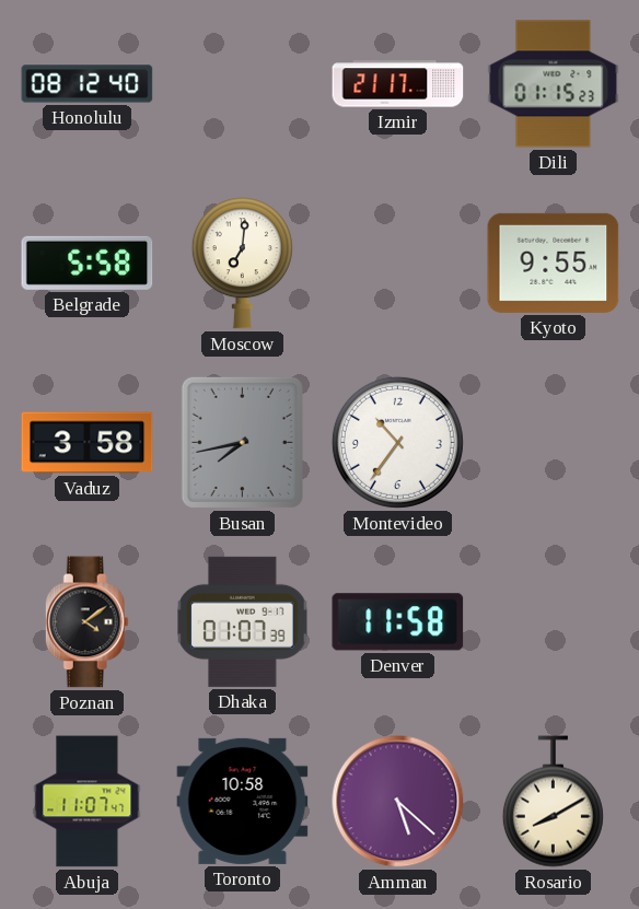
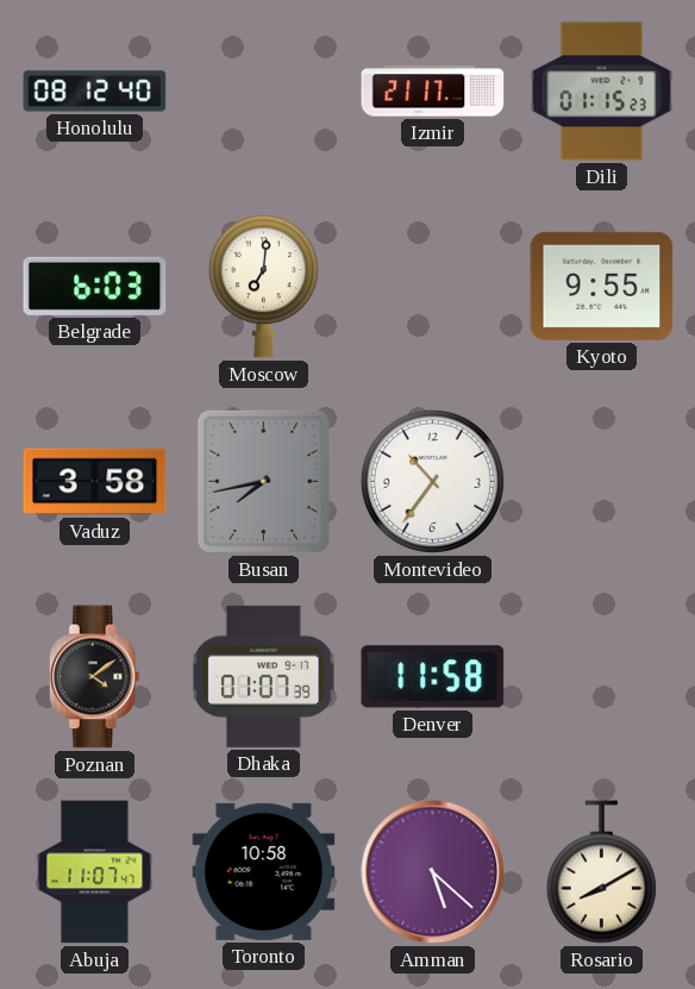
Belgrade: 5:58 -> 6:03 (95, 286)
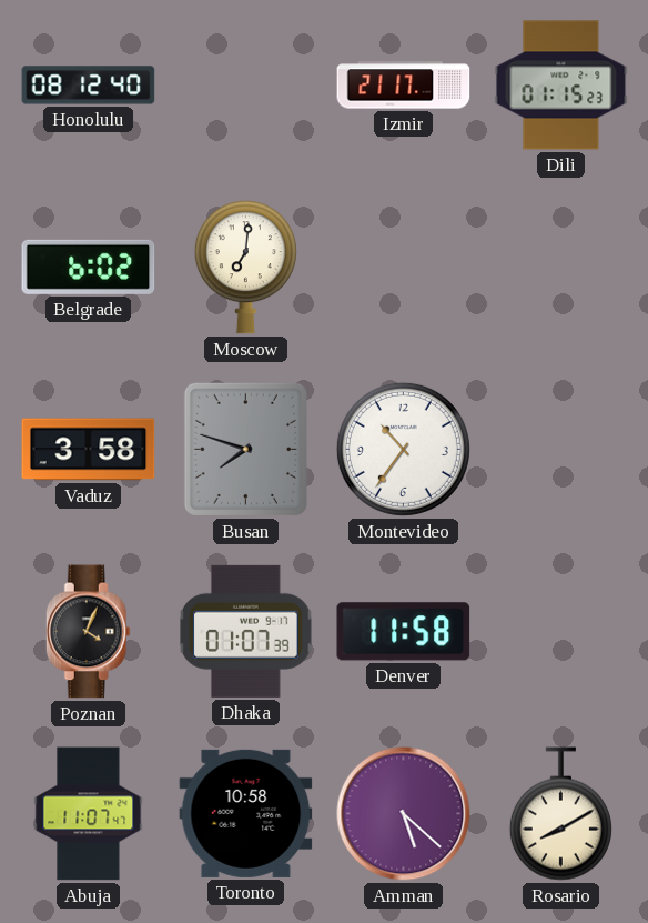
Belgrade: 6:03 -> 6:02 (89, 267)
Kyoto: 9:55 -> none (602, 286)
Busan: 7:43 -> 7:48 (245, 449)
Poznan: 4:09 -> 4:04 (88, 632)
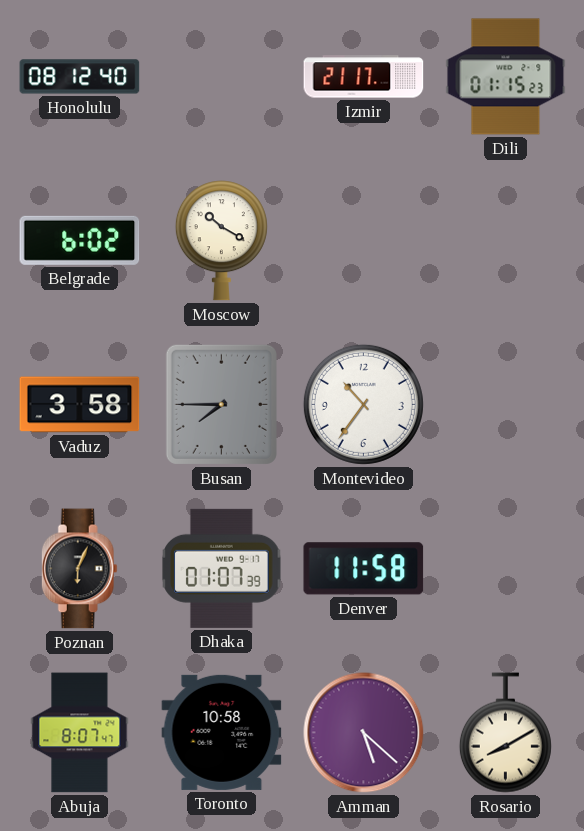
Moscow: 7:01 -> 10:20 (221, 241)
Busan: 7:48 -> 7:45 (221, 404)
Poznan: 4:04 -> 6:04 (79, 569)
Abuja: 11:07 -> 8:07 (80, 733)
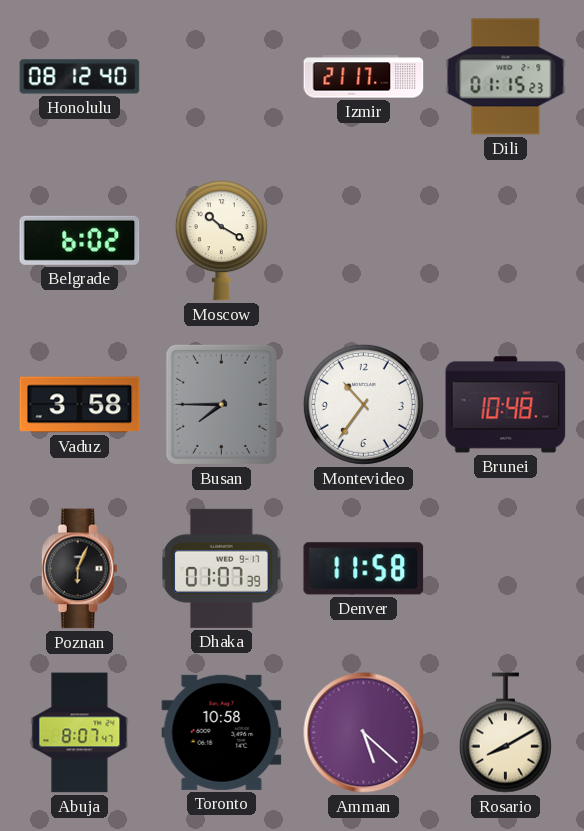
Brunei: none -> 10:48 (506, 405)
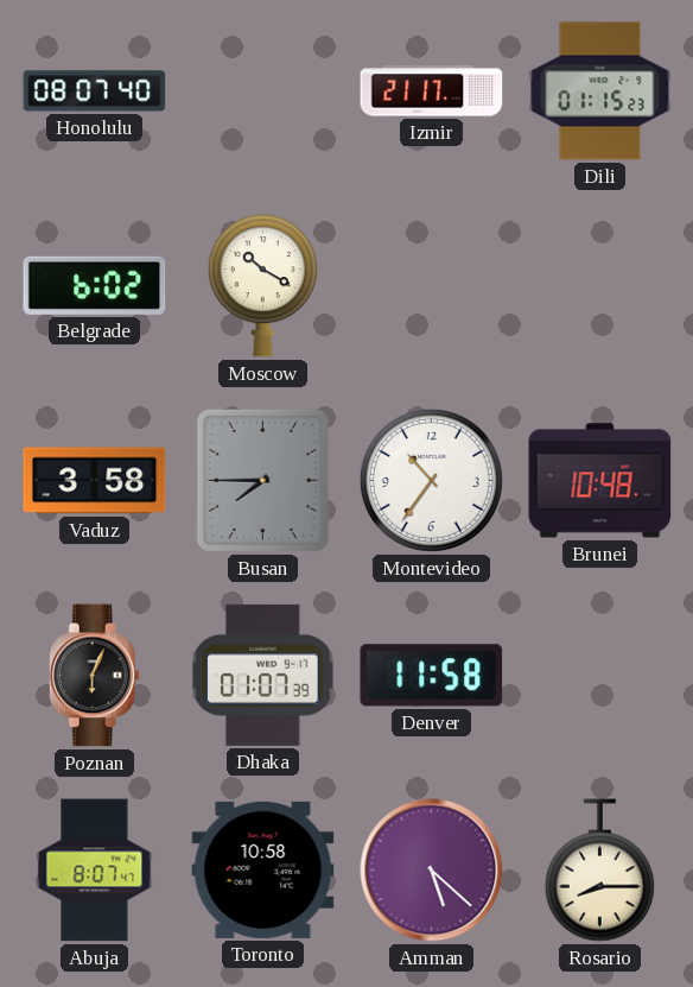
Honolulu: 08:12 -> 08:07 (95, 91)
Rosario: 8:10 -> 8:15 (599, 871)
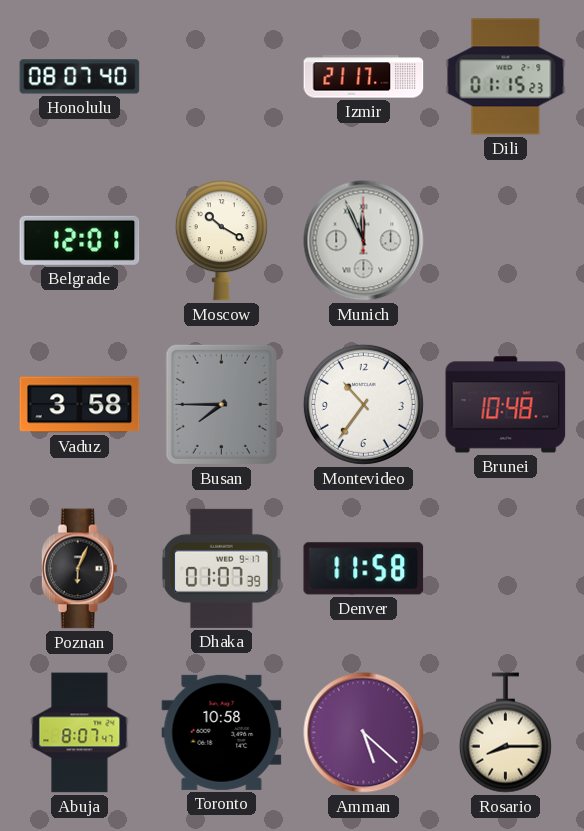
Belgrade: 6:02 -> 12:01 (80, 240)
Munich: none -> 11:56 (364, 241)
